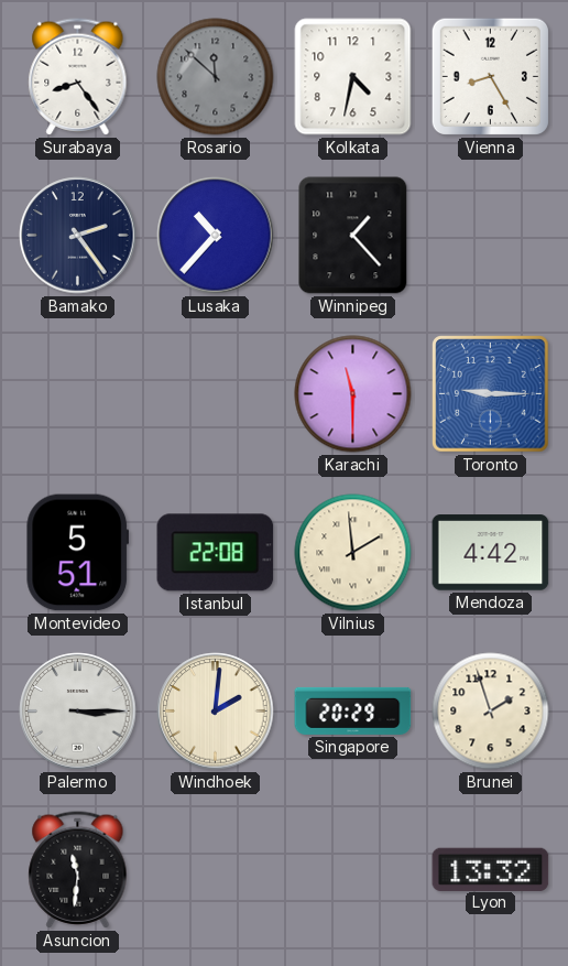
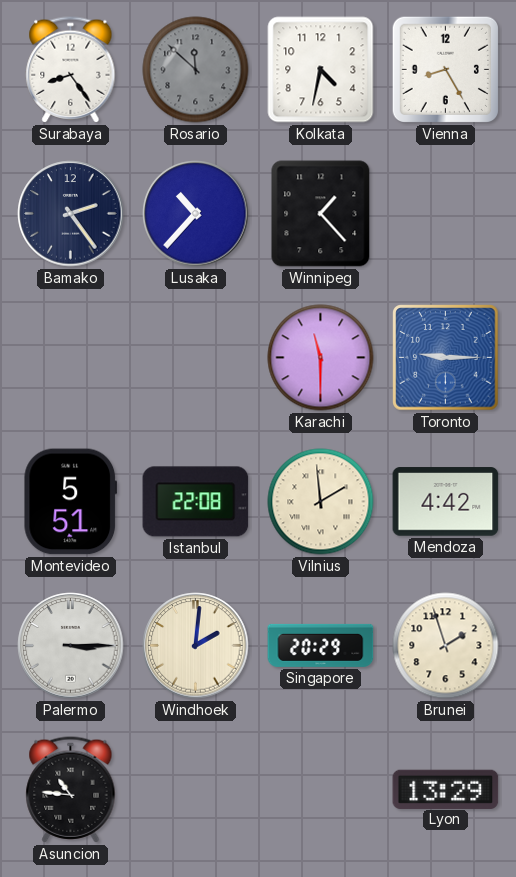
Asuncion: 11:31 -> 10:46 (71, 790)
Lyon: 13:32 -> 13:29 (446, 789)
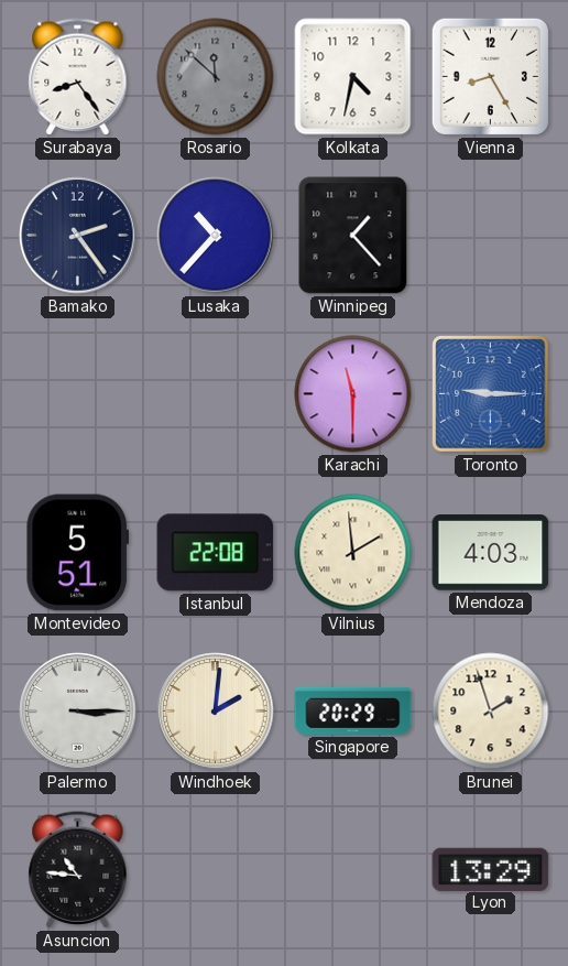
Mendoza: 4:42 -> 4:03 (491, 553)
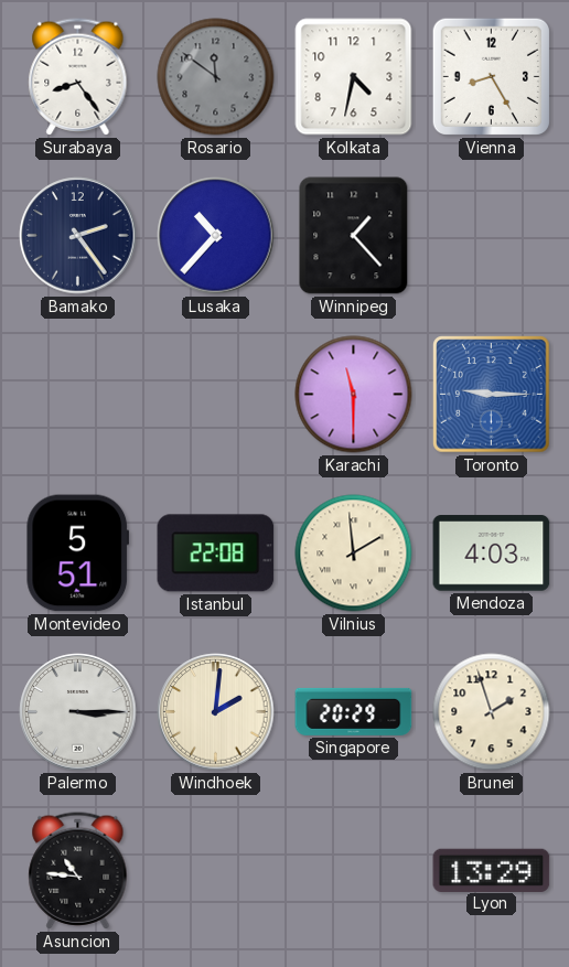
Rosario: 11:52 -> 11:51 (216, 77)
